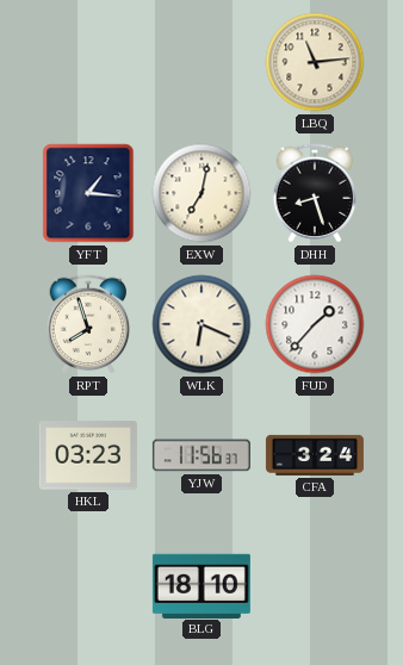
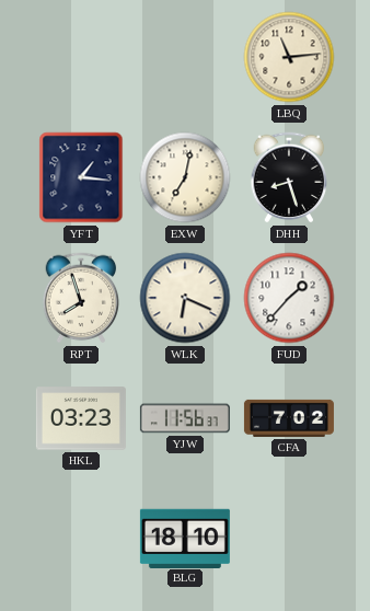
CFA: 3:24 -> 7:02 (289, 418)
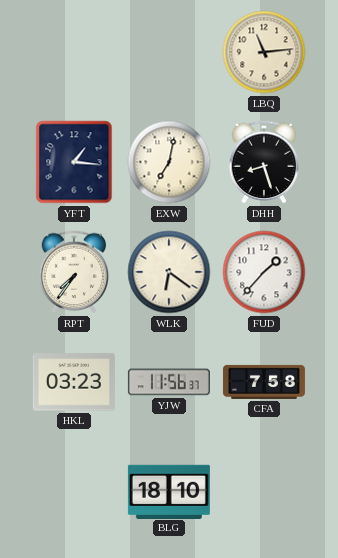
RPT: 7:57 -> 7:36 (74, 272)
WLK: 6:19 -> 6:21 (169, 272)
CFA: 7:02 -> 7:58 (264, 382)
